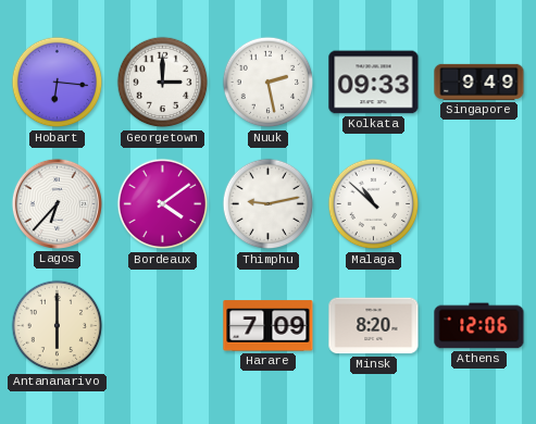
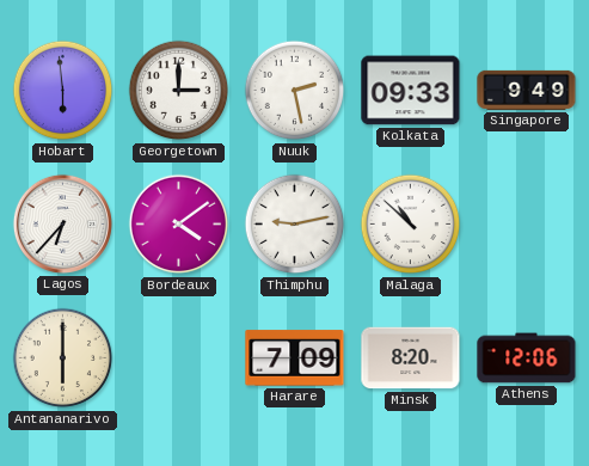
Hobart: 6:16 -> 5:59 (63, 91)
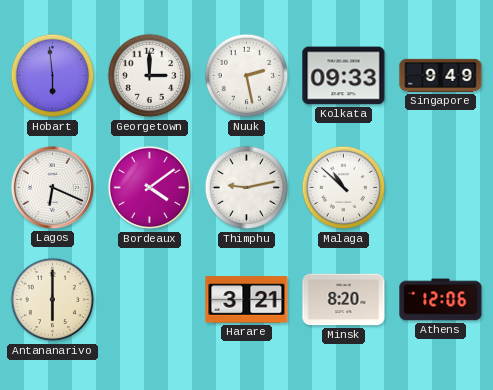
Lagos: 6:37 -> 6:19 (52, 187)
Harare: 7:09 -> 3:21 (247, 300)
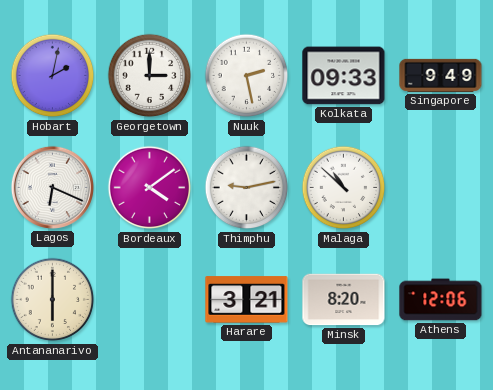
Hobart: 5:59 -> 2:02 (53, 76)
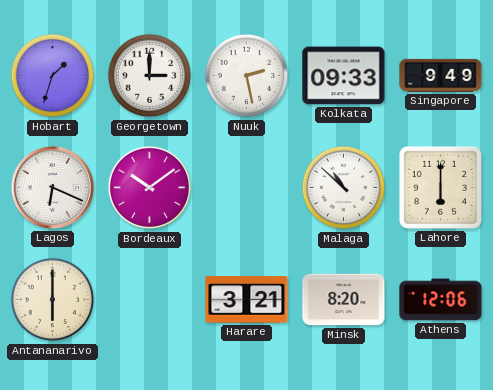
Hobart: 2:02 -> 1:33 (53, 76)
Bordeaux: 4:09 -> 10:09 (150, 188)
Thimphu: 9:13 -> none (247, 188)
Lahore: none -> 6:00 (440, 187)
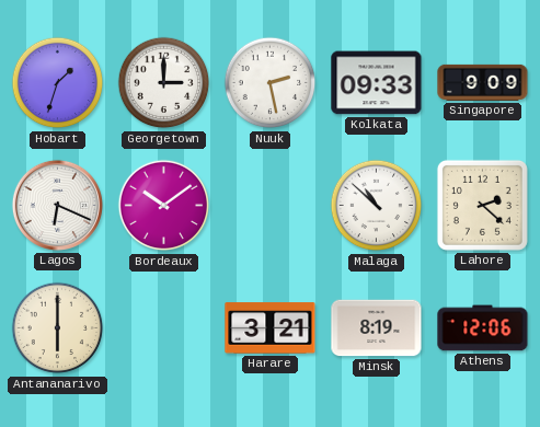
Singapore: 9:49 -> 9:09 (483, 82)
Lahore: 6:00 -> 2:22 (482, 205)
Minsk: 8:20 -> 8:19 (377, 328)
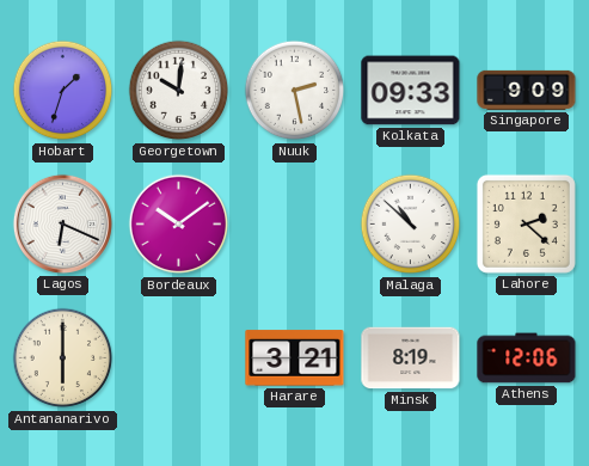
Georgetown: 3:00 -> 10:01 (179, 91)
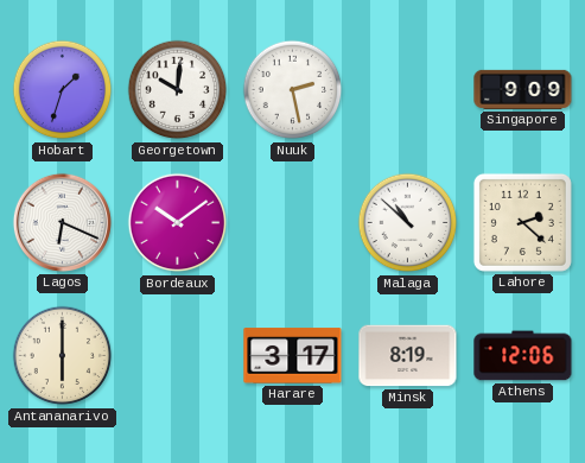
Kolkata: 09:33 -> none (411, 91)
Harare: 3:21 -> 3:17 (293, 356)
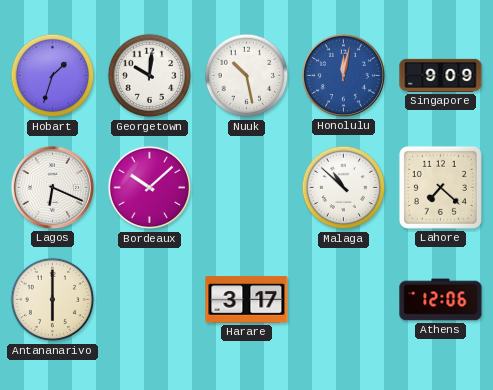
Nuuk: 2:28 -> 10:28 (247, 76)
Honolulu: none -> 12:02 (343, 75)
Bordeaux: 10:09 -> 10:08 (150, 188)
Lahore: 2:22 -> 7:22 (440, 187)
Minsk: 8:19 -> none (408, 356)
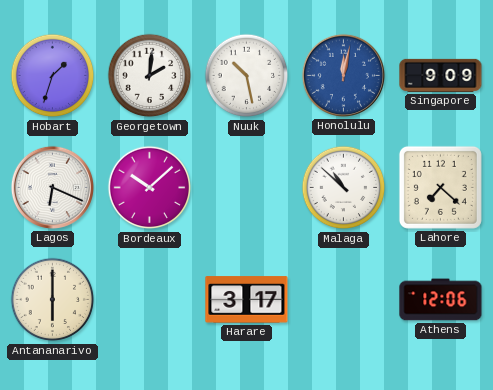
Georgetown: 10:01 -> 2:01 (150, 76)
